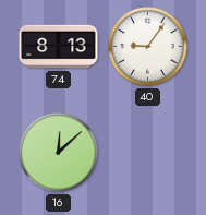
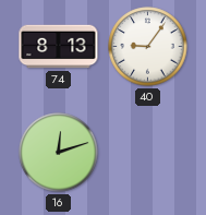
16: 12:08 -> 12:12 (59, 153)
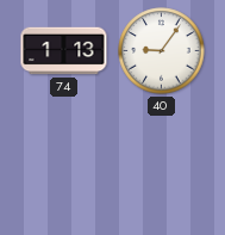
74: 8:13 -> 1:13 (64, 51)
16: 12:12 -> none (59, 153)
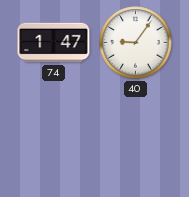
74: 1:13 -> 1:47 (54, 43)
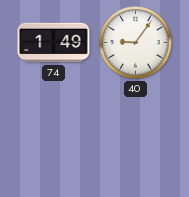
74: 1:47 -> 1:49 (54, 43)
